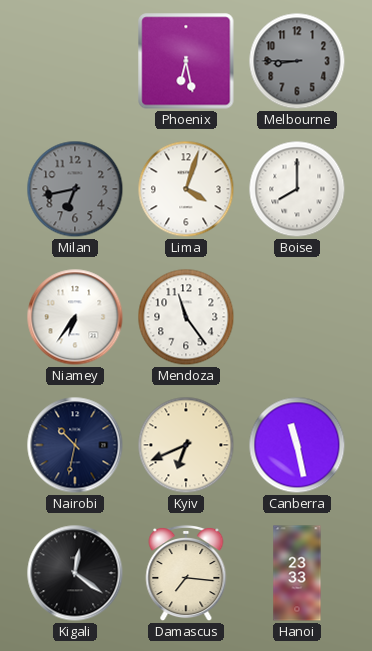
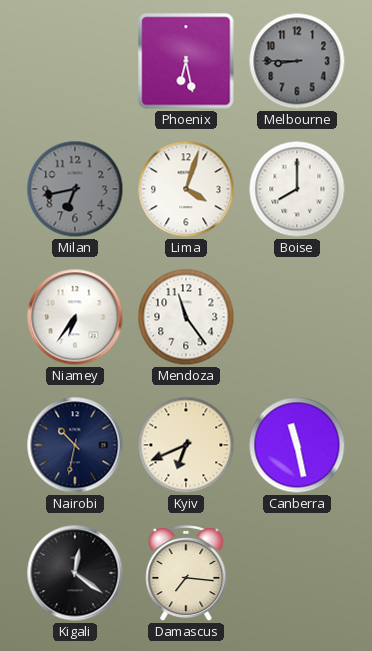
Hanoi: 23:33 -> none (297, 573)
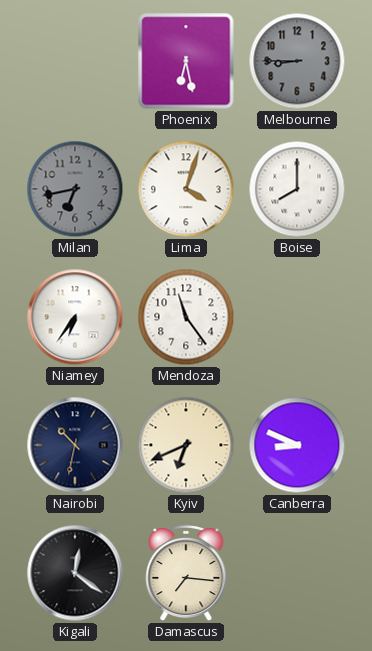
Canberra: 11:28 -> 8:49 (297, 445)
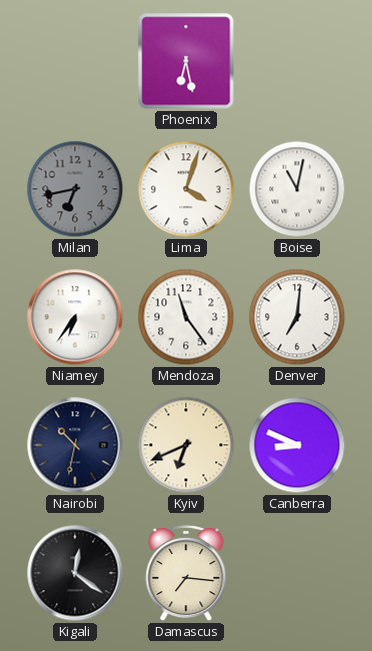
Melbourne: 8:45 -> none (297, 61)
Boise: 8:00 -> 11:02 (297, 189)
Denver: none -> 7:01 (297, 317)
